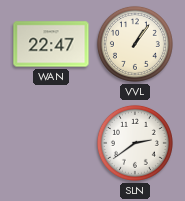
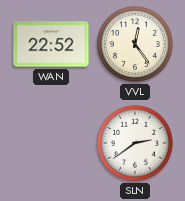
WAN: 22:47 -> 22:52 (51, 44)
VVL: 1:06 -> 12:24 (135, 44)
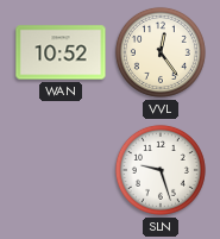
WAN: 22:52 -> 10:52 (61, 52)
SLN: 2:39 -> 9:27 (161, 170)
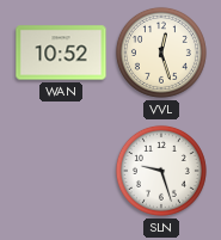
VVL: 12:24 -> 12:27 (161, 53)
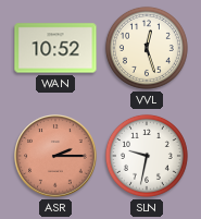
ASR: none -> 2:15 (55, 156)
SLN: 9:27 -> 9:32 (147, 156)
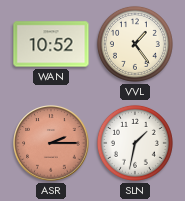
VVL: 12:27 -> 1:24 (135, 44)
SLN: 9:32 -> 1:32 (135, 143)
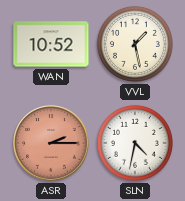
VVL: 1:24 -> 1:28 (135, 44)
SLN: 1:32 -> 4:32 (135, 143)
